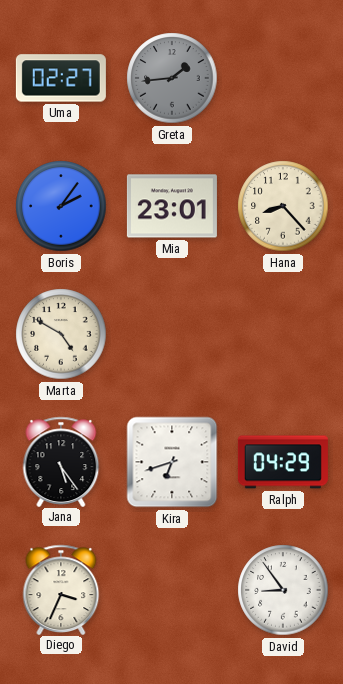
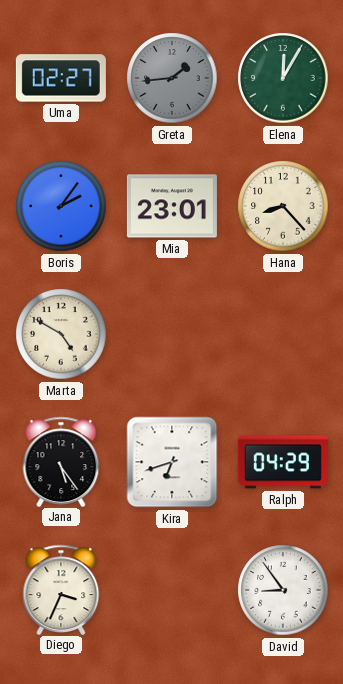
Elena: none -> 12:05 (283, 78)
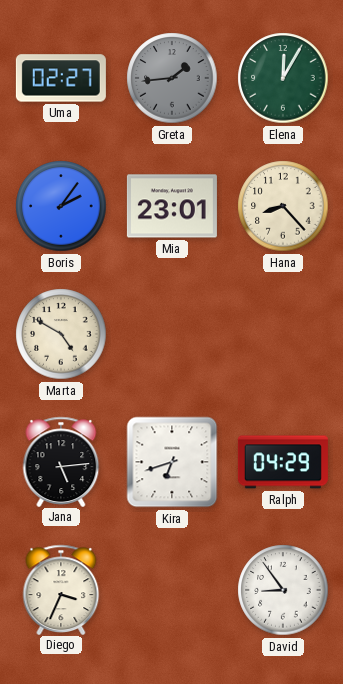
Jana: 5:24 -> 5:14 (61, 461)
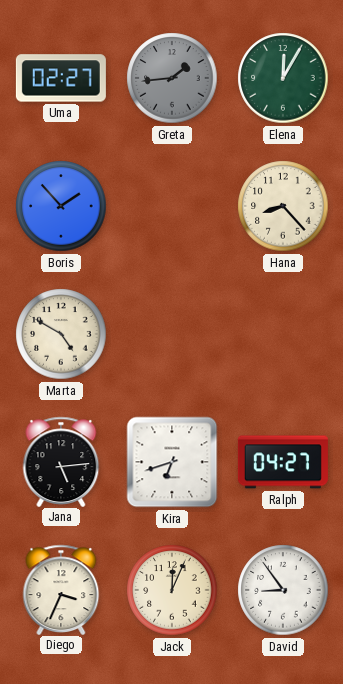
Boris: 2:06 -> 1:53 (61, 206)
Mia: 23:01 -> none (172, 206)
Ralph: 04:29 -> 04:27 (283, 462)
Jack: none -> 12:04 (172, 590)
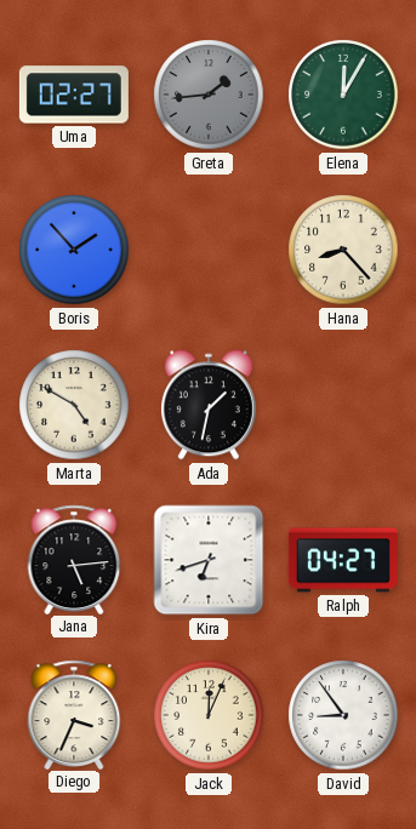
Ada: none -> 1:32 (209, 405)
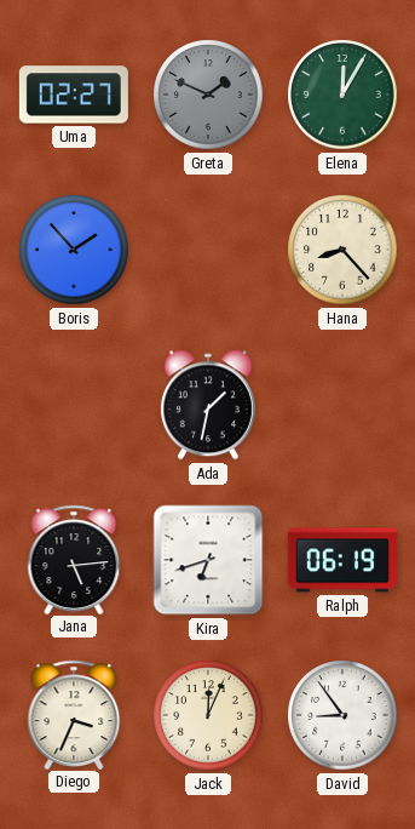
Greta: 1:44 -> 1:49 (208, 95)
Marta: 4:50 -> none (74, 405)
Ralph: 04:27 -> 06:19 (342, 560)
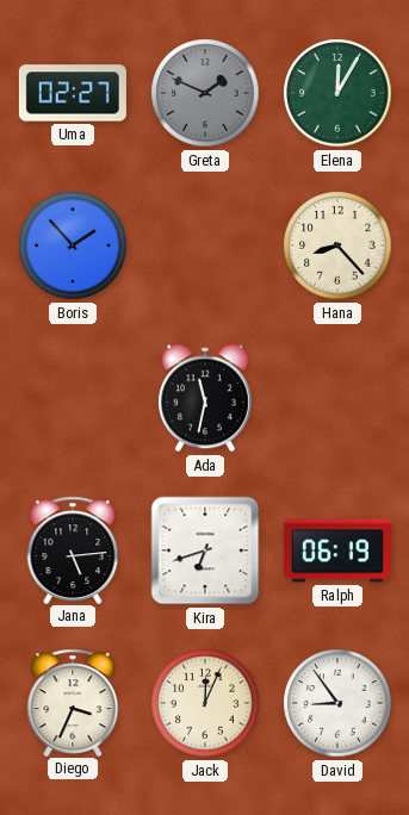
Ada: 1:32 -> 11:32 (205, 398)
